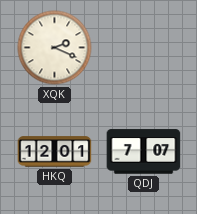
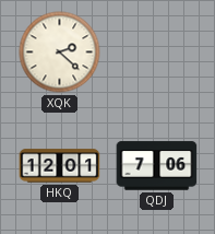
XQK: 2:19 -> 2:22 (60, 52)
QDJ: 7:07 -> 7:06 (157, 166)
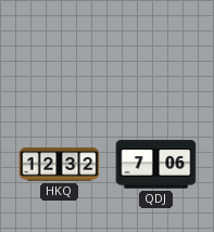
XQK: 2:22 -> none (60, 52)
HKQ: 12:01 -> 12:32 (60, 165)
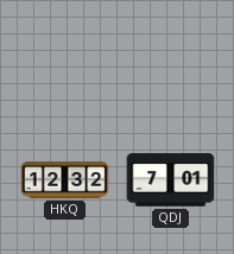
QDJ: 7:06 -> 7:01 (171, 180)
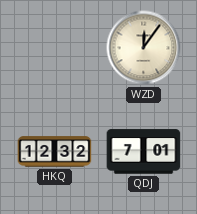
WZD: none -> 12:06 (144, 48)
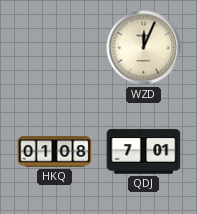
WZD: 12:06 -> 12:04 (144, 48)
HKQ: 12:32 -> 01:08 (55, 152)
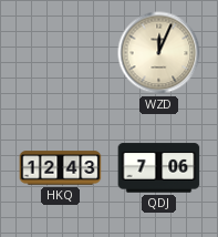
HKQ: 01:08 -> 12:43 (61, 168)
QDJ: 7:01 -> 7:06 (159, 168)
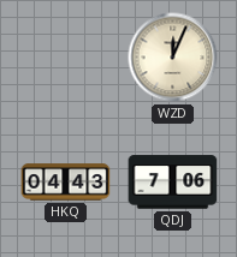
HKQ: 12:43 -> 04:43 (66, 183)
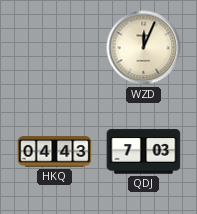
QDJ: 7:06 -> 7:03 (144, 152)
